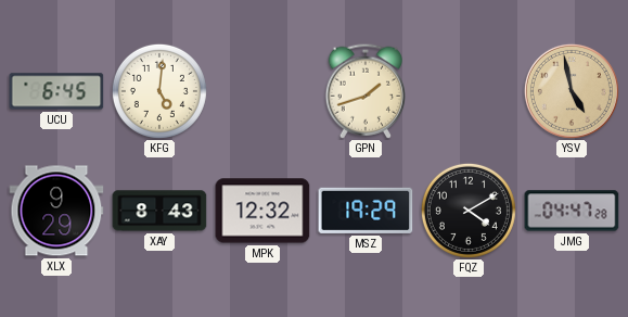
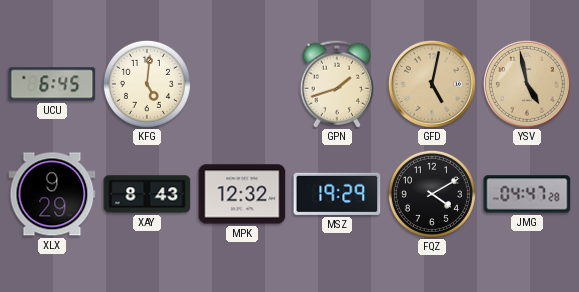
GFD: none -> 5:02 (432, 84)
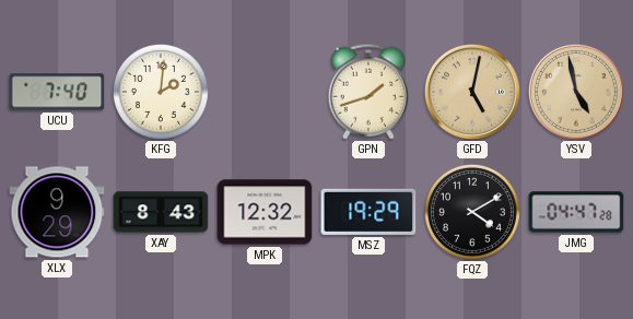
UCU: 6:45 -> 7:40 (57, 92)
KFG: 5:01 -> 2:01 (161, 92)
